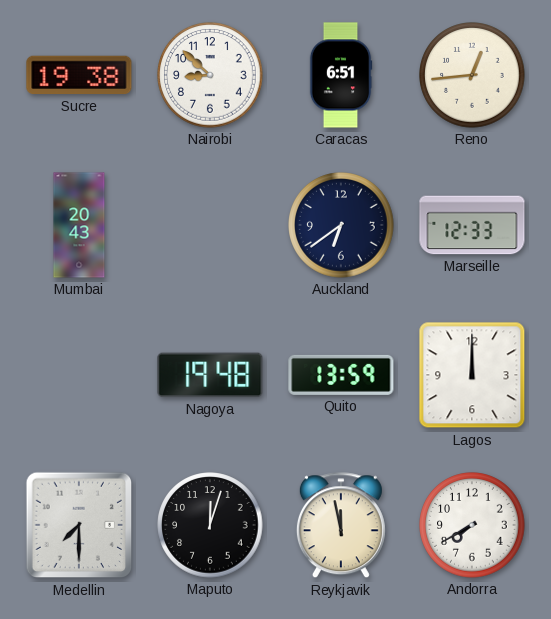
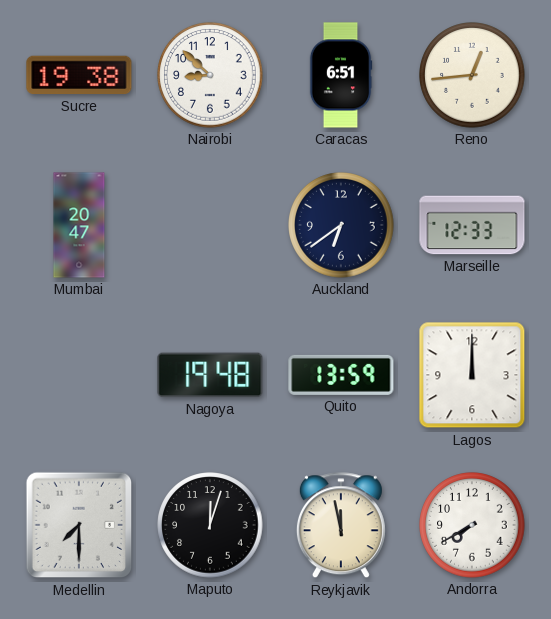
Mumbai: 20:43 -> 20:47 (79, 225)
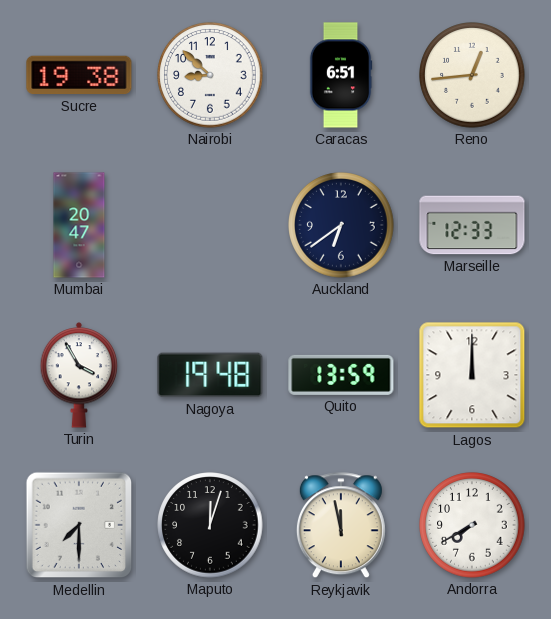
Turin: none -> 3:55 (79, 375)
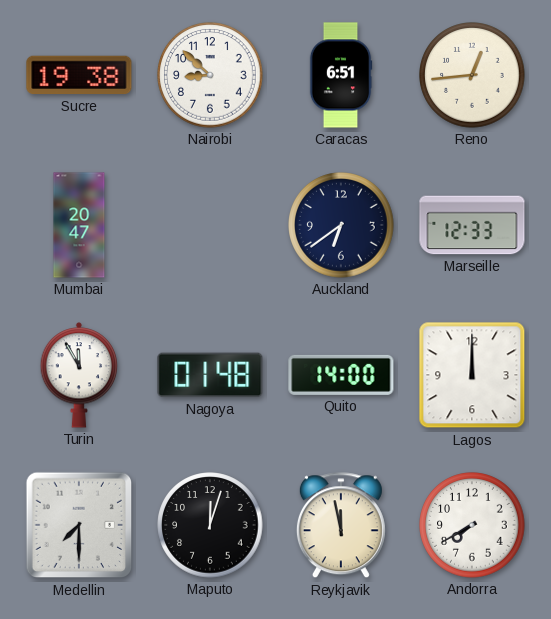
Turin: 3:55 -> 11:55 (79, 375)
Nagoya: 19:48 -> 01:48 (210, 375)
Quito: 13:59 -> 14:00 (341, 375)
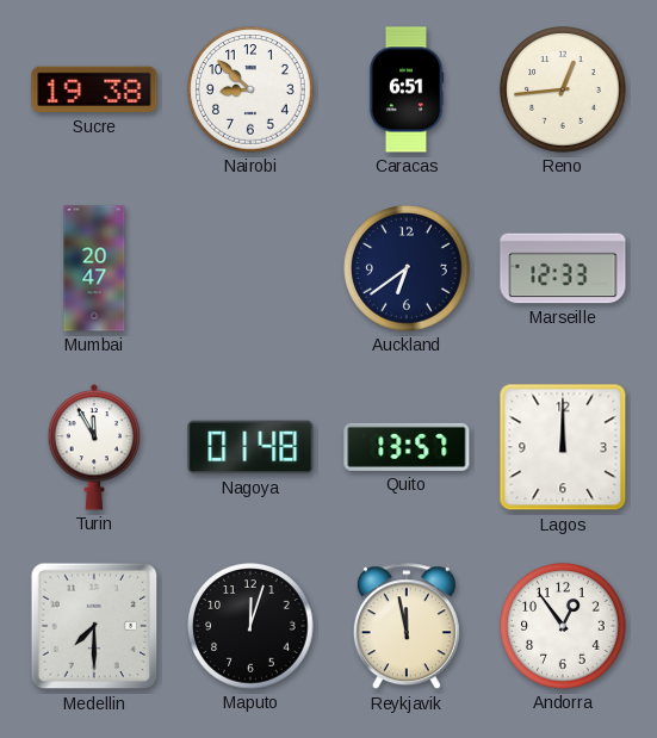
Quito: 14:00 -> 13:57 (407, 447)
Andorra: 7:40 -> 12:54 (563, 626)
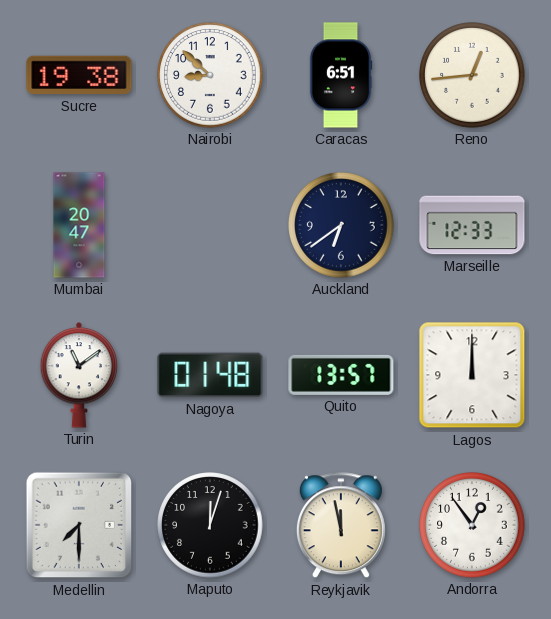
Turin: 11:55 -> 11:09 (79, 375)
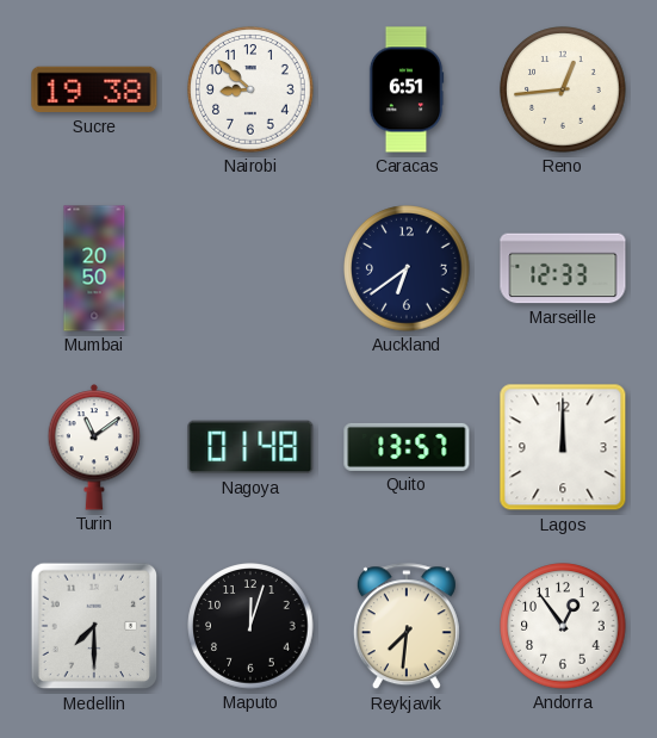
Mumbai: 20:47 -> 20:50 (94, 268)
Reykjavik: 11:58 -> 7:31 (407, 627)
